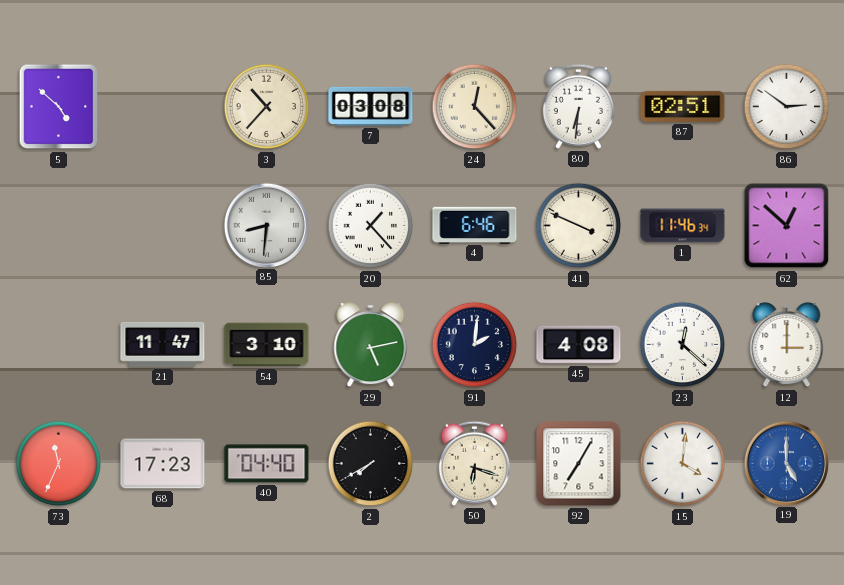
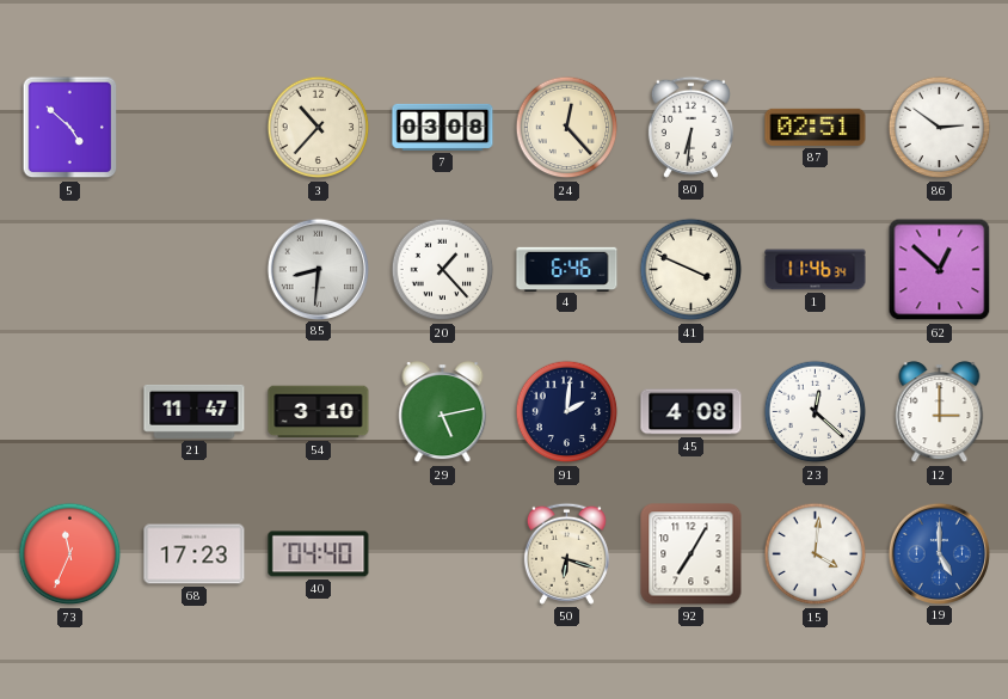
2: 7:40 -> none (371, 464)
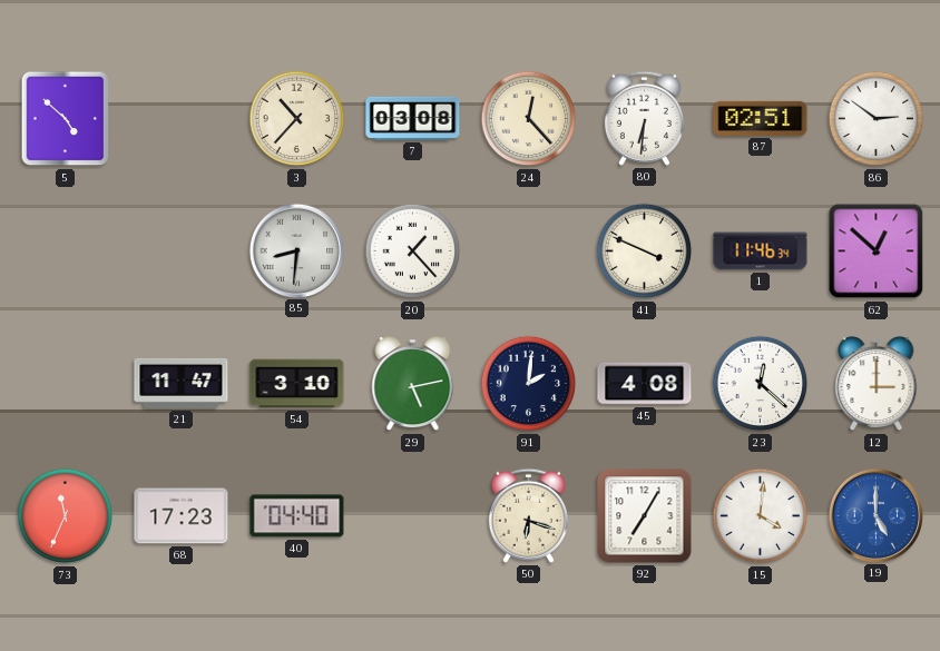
4: 6:46 -> none (567, 269)
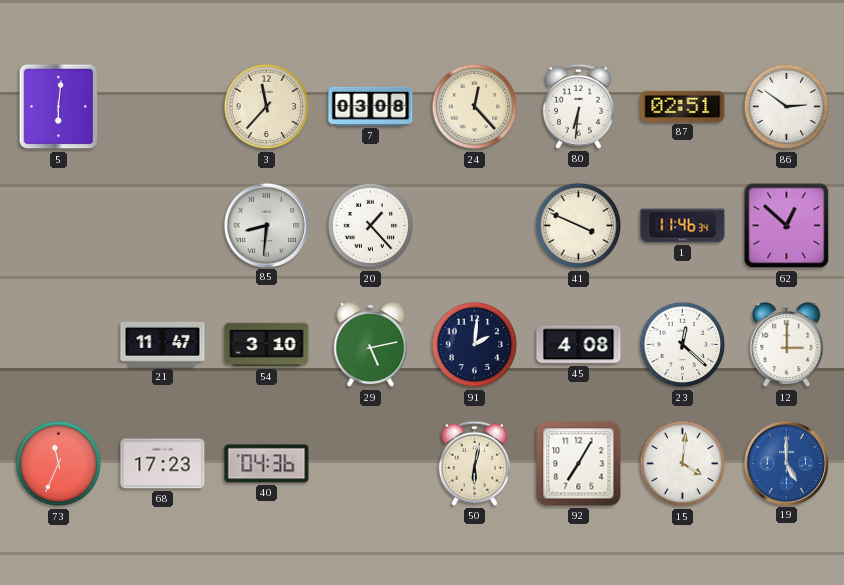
5: 4:52 -> 6:01 (59, 107)
3: 10:37 -> 11:37 (267, 107)
40: 04:40 -> 04:36 (267, 464)
50: 6:18 -> 6:02 (474, 463)
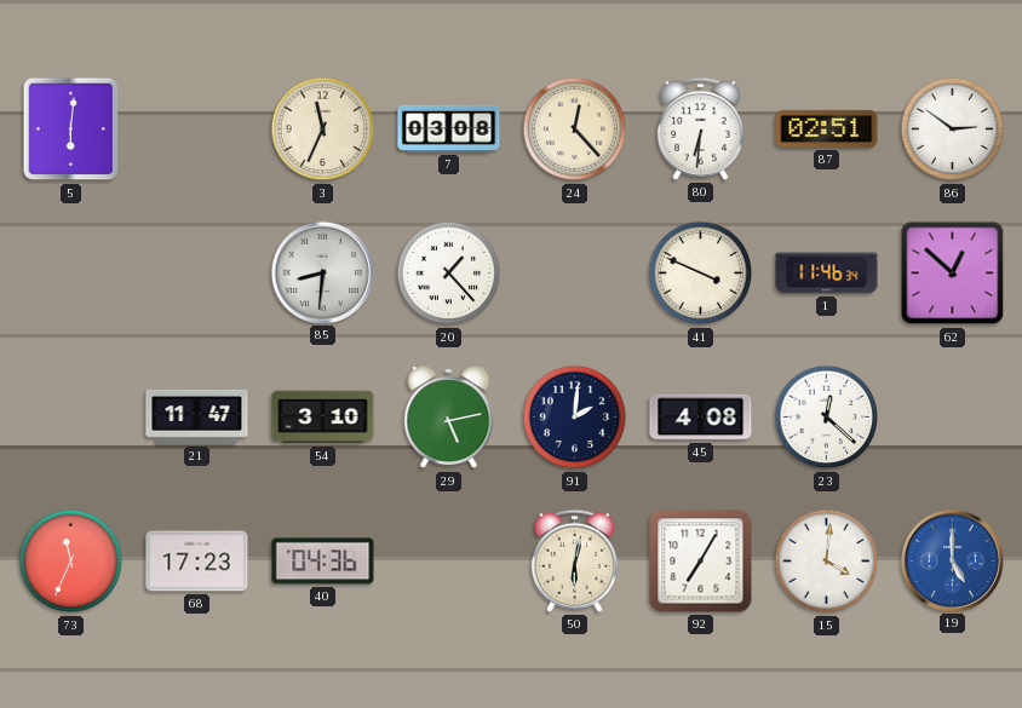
3: 11:37 -> 11:34 (323, 129)
12: 3:00 -> none (787, 345)
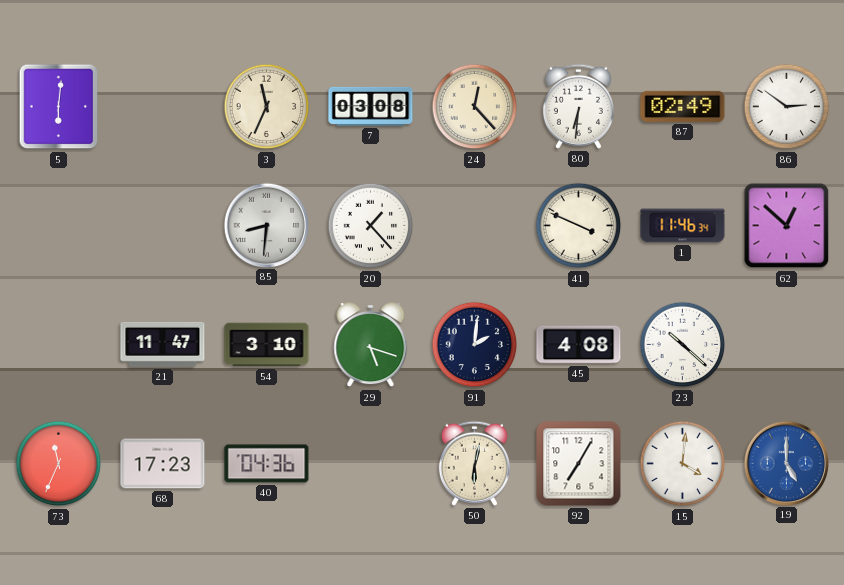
87: 02:51 -> 02:49 (683, 106)
29: 5:13 -> 5:18 (371, 345)
23: 12:22 -> 10:22 (683, 345)
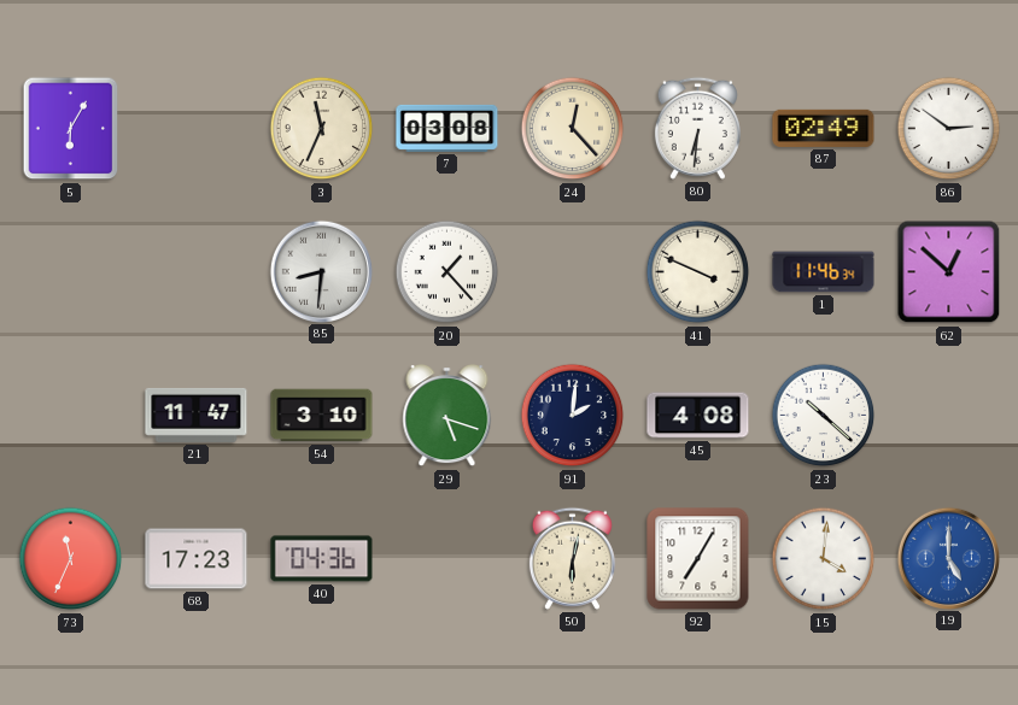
5: 6:01 -> 6:05 (71, 129)
